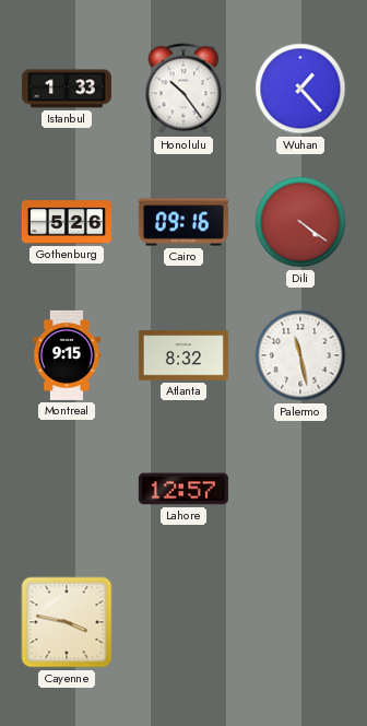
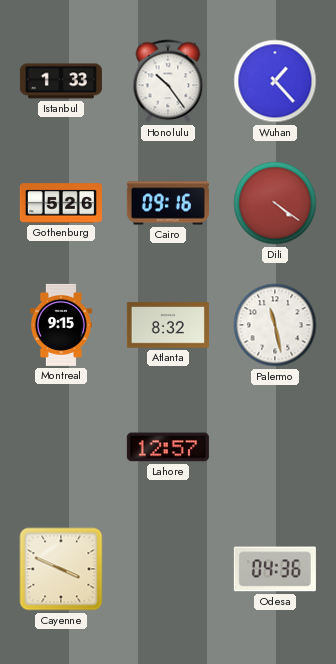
Cayenne: 3:47 -> 3:49 (61, 569)
Odesa: none -> 04:36 (275, 569)
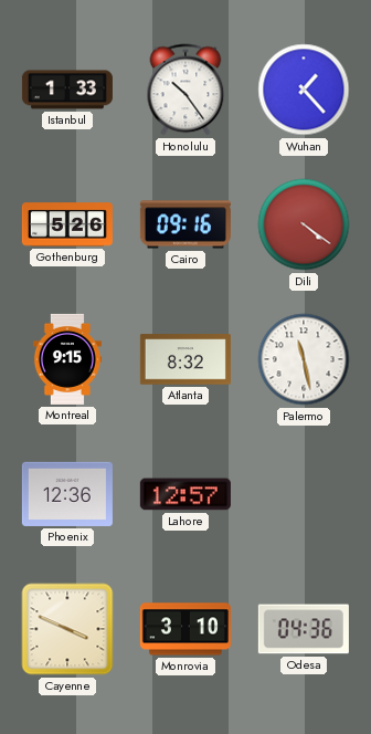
Phoenix: none -> 12:36 (67, 494)
Monrovia: none -> 3:10 (185, 629)
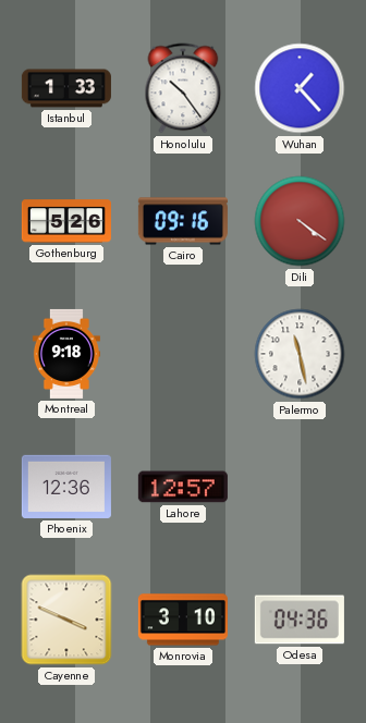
Montreal: 9:15 -> 9:18 (66, 354)
Atlanta: 8:32 -> none (185, 359)
